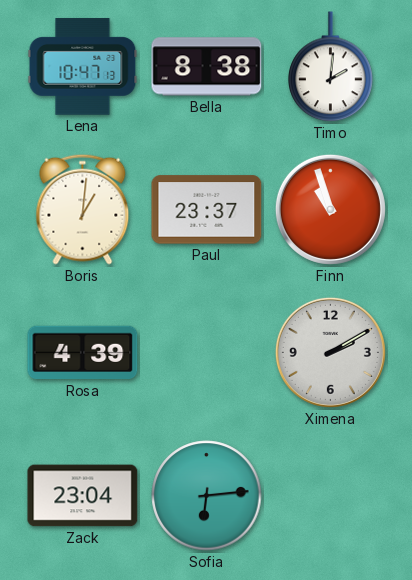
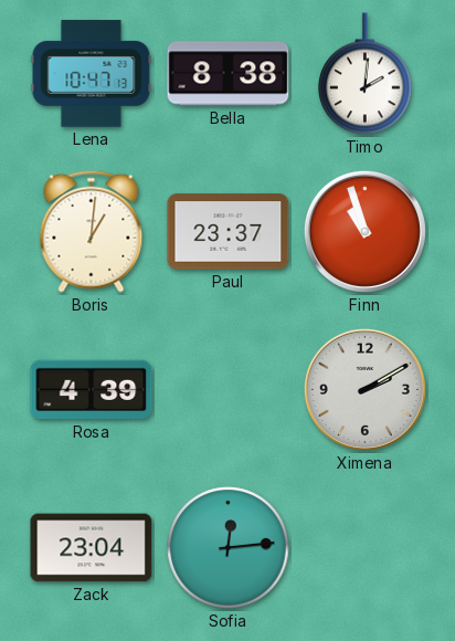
Sofia: 6:14 -> 12:14 (229, 548)
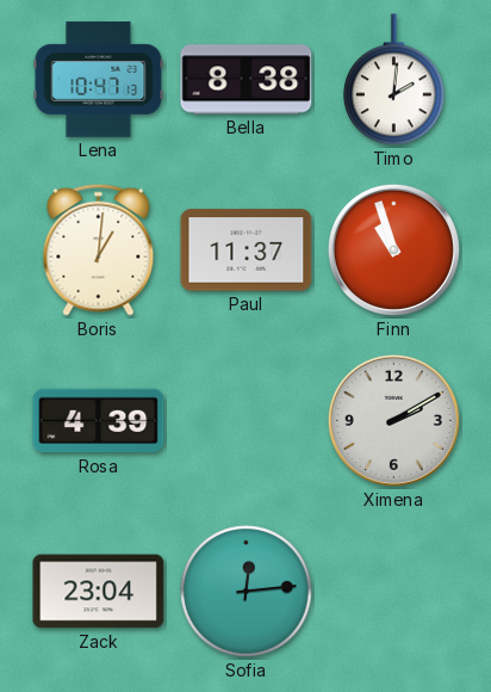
Paul: 23:37 -> 11:37 (247, 251)
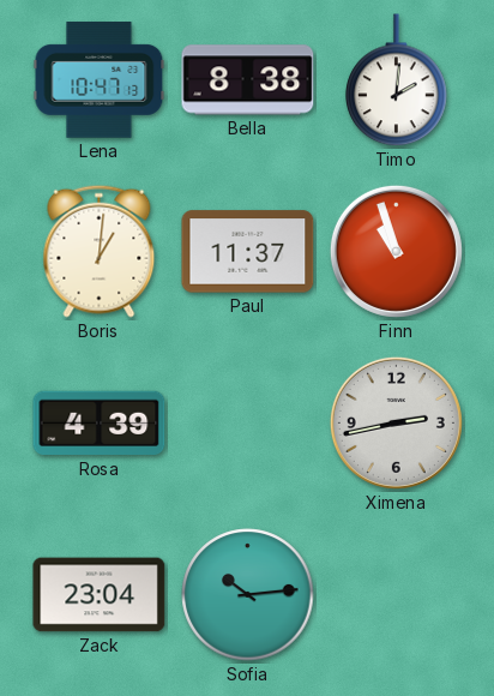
Ximena: 2:10 -> 2:43 (396, 422)
Sofia: 12:14 -> 10:14 (248, 595)
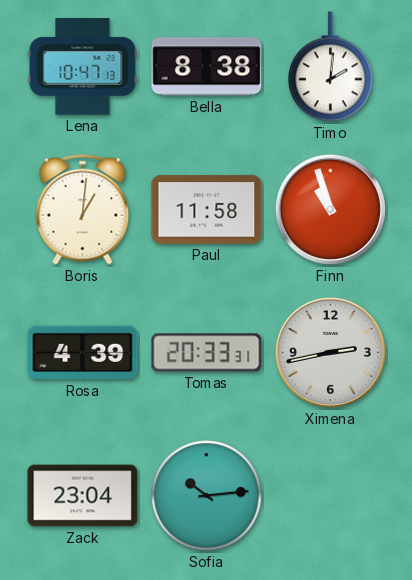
Paul: 11:37 -> 11:58 (207, 210)
Tomas: none -> 20:33 (207, 353)
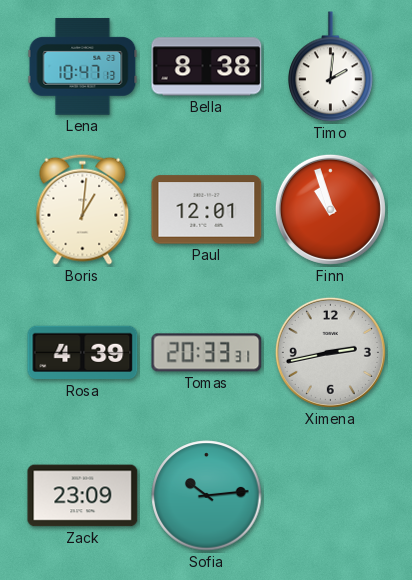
Paul: 11:58 -> 12:01 (207, 210)
Zack: 23:04 -> 23:09 (83, 496)
